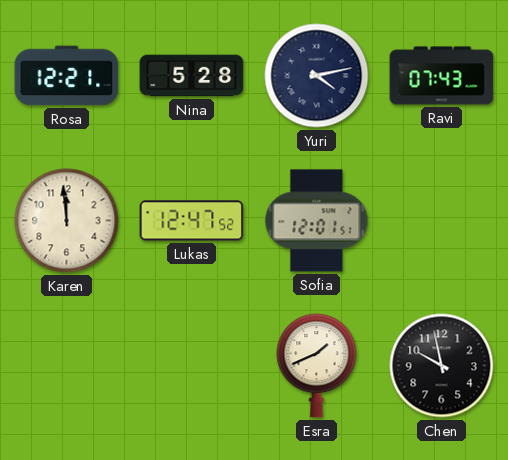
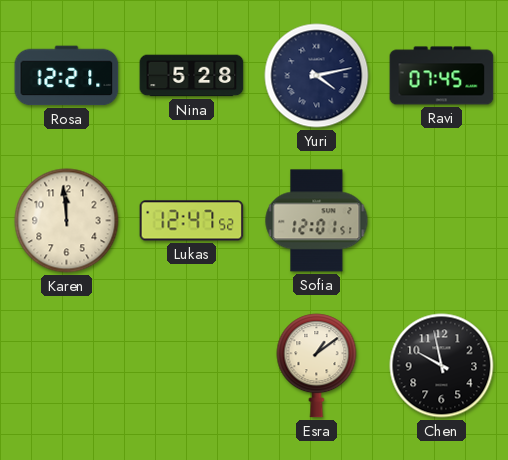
Ravi: 07:43 -> 07:45 (442, 76)
Esra: 1:41 -> 1:09 (317, 366)
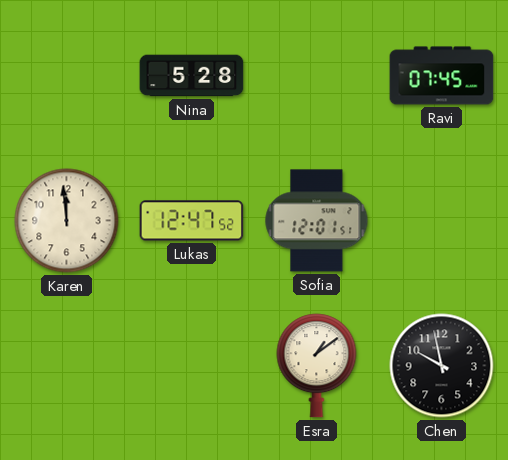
Rosa: 12:21 -> none (67, 76)
Yuri: 4:13 -> none (317, 76)
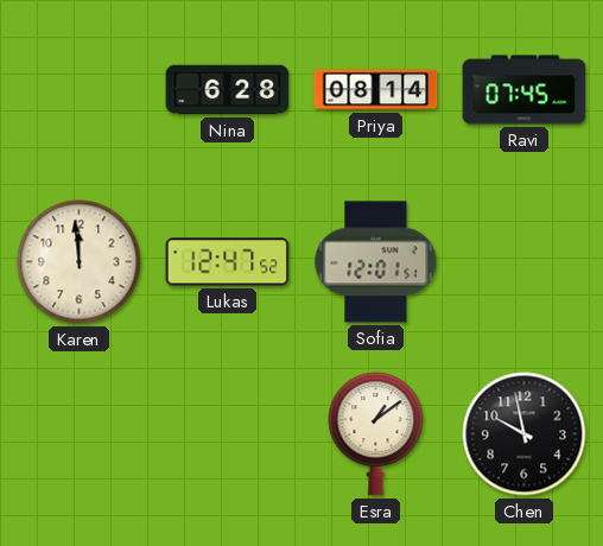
Nina: 5:28 -> 6:28 (228, 90)
Priya: none -> 08:14 (376, 90)
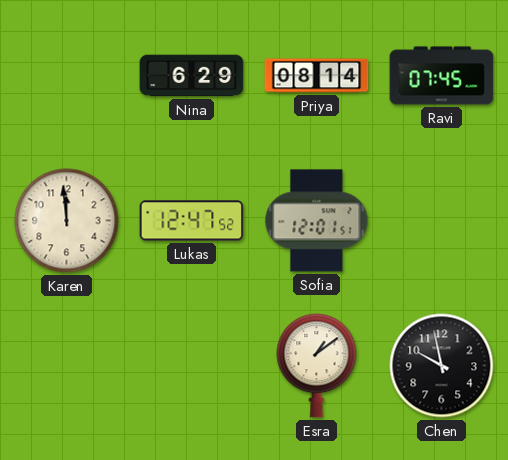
Nina: 6:28 -> 6:29 (192, 76)
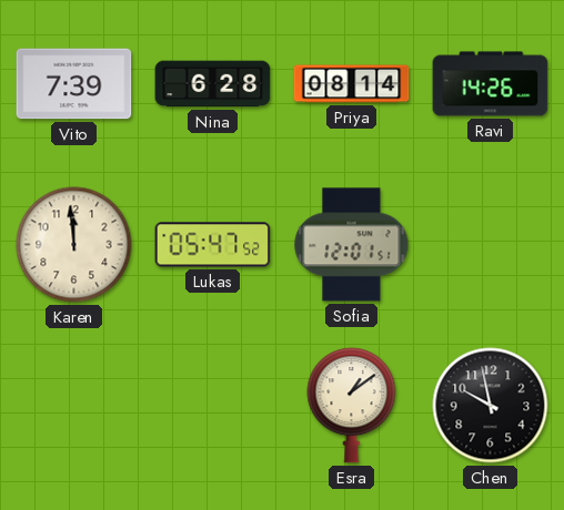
Vito: none -> 7:39 (74, 84)
Nina: 6:29 -> 6:28 (213, 84)
Ravi: 07:45 -> 14:26 (491, 84)
Lukas: 12:47 -> 05:47 (213, 245)
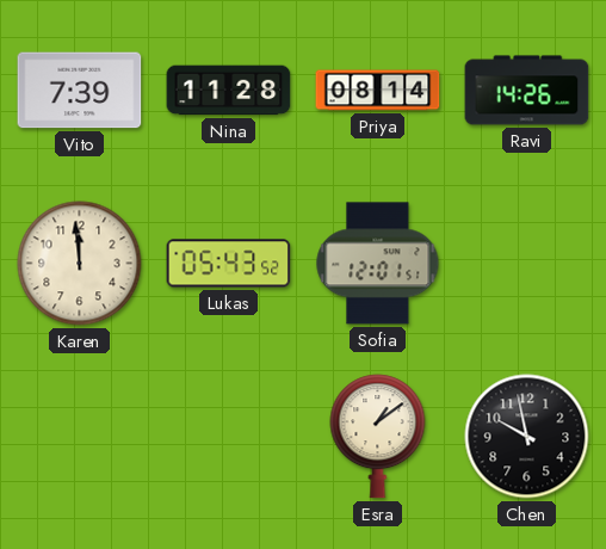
Nina: 6:28 -> 11:28 (229, 91)
Lukas: 05:47 -> 05:43 (229, 264)
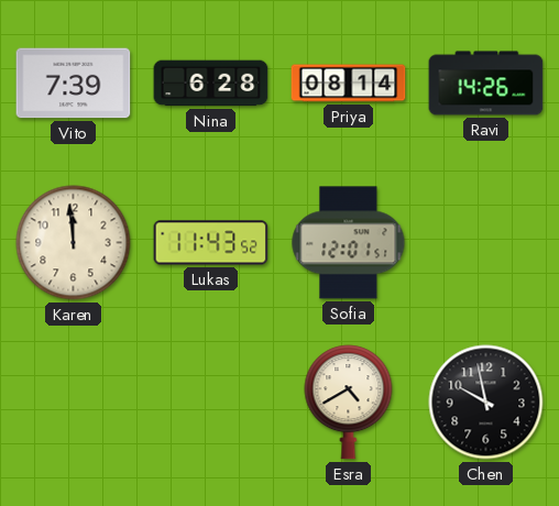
Nina: 11:28 -> 6:28 (211, 84)
Lukas: 05:43 -> 11:43 (211, 243)
Esra: 1:09 -> 4:40 (349, 403)
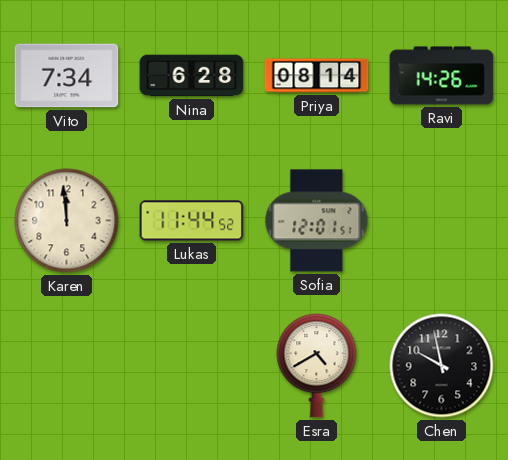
Vito: 7:39 -> 7:34 (67, 76)
Lukas: 11:43 -> 11:44 (192, 221)
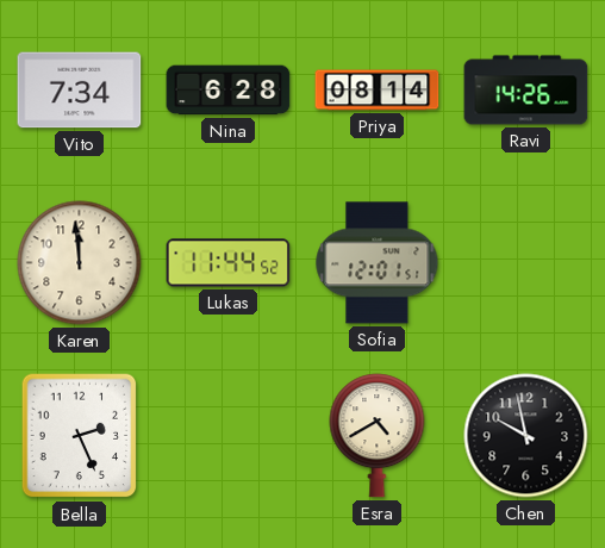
Bella: none -> 2:26 (80, 436)
